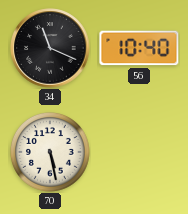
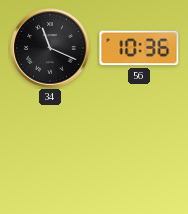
56: 10:40 -> 10:36 (139, 48)
70: 5:28 -> none (50, 152)
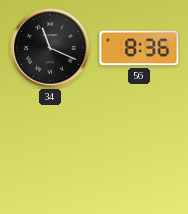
56: 10:36 -> 8:36 (139, 48)
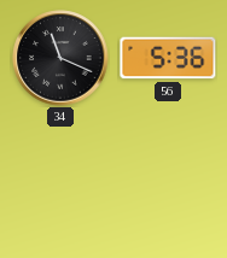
56: 8:36 -> 5:36 (168, 58)
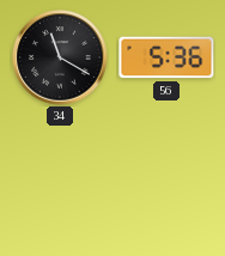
34: 11:19 -> 11:20 (60, 57)
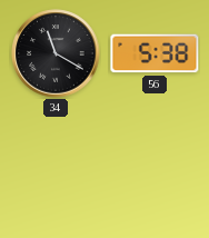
56: 5:36 -> 5:38 (155, 53)
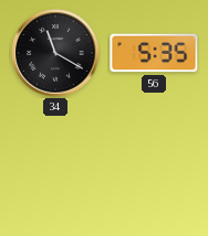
56: 5:38 -> 5:35 (154, 53)
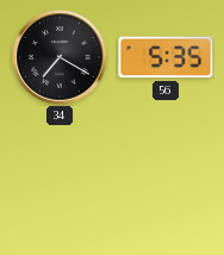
34: 11:20 -> 7:20 (60, 57)
